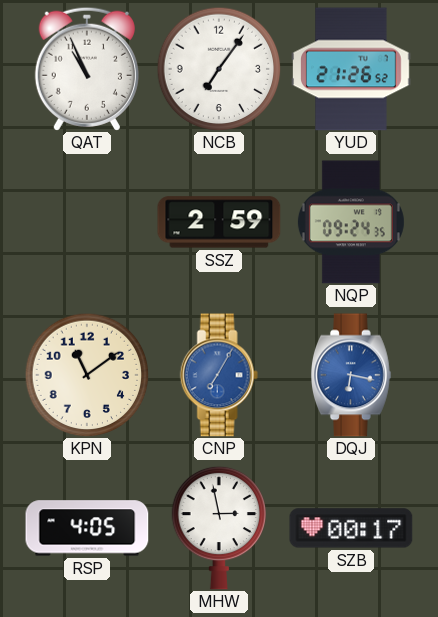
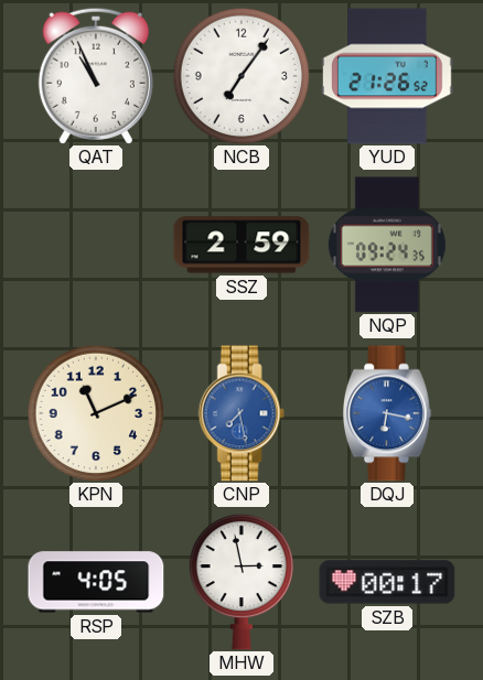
KPN: 11:09 -> 11:11 (96, 413)
CNP: 7:05 -> 7:28 (241, 413)
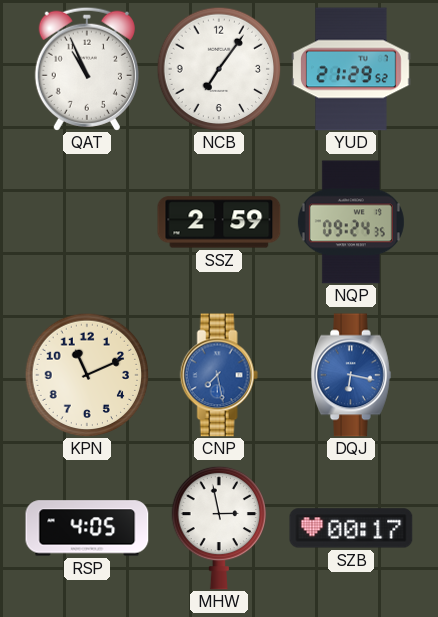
YUD: 21:26 -> 21:29 (352, 69)
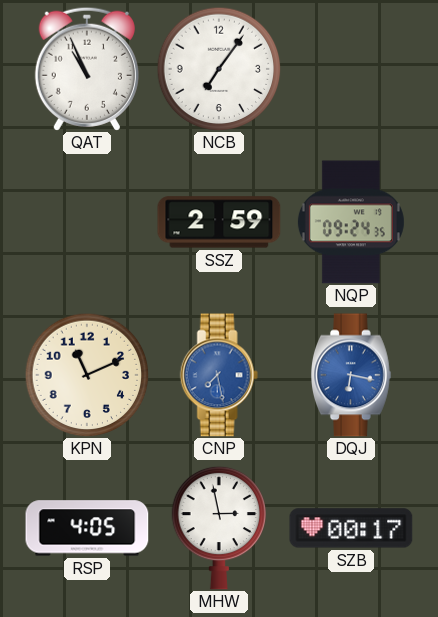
YUD: 21:29 -> none (352, 69)
